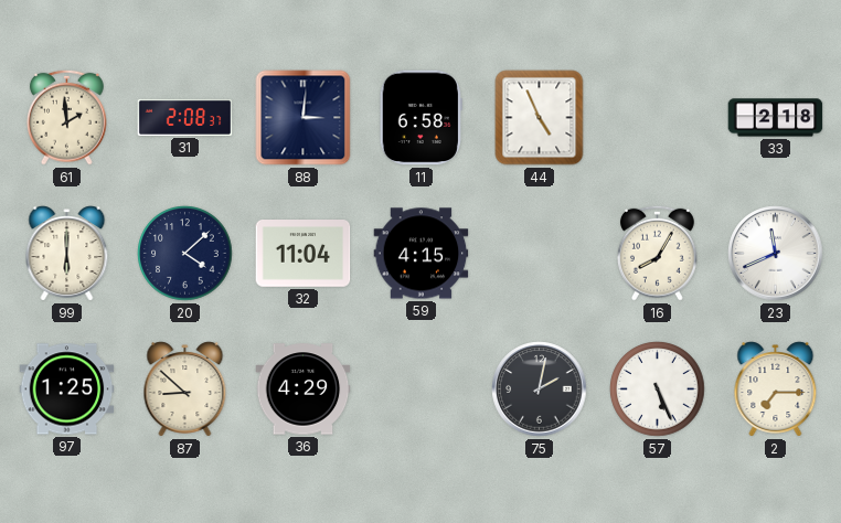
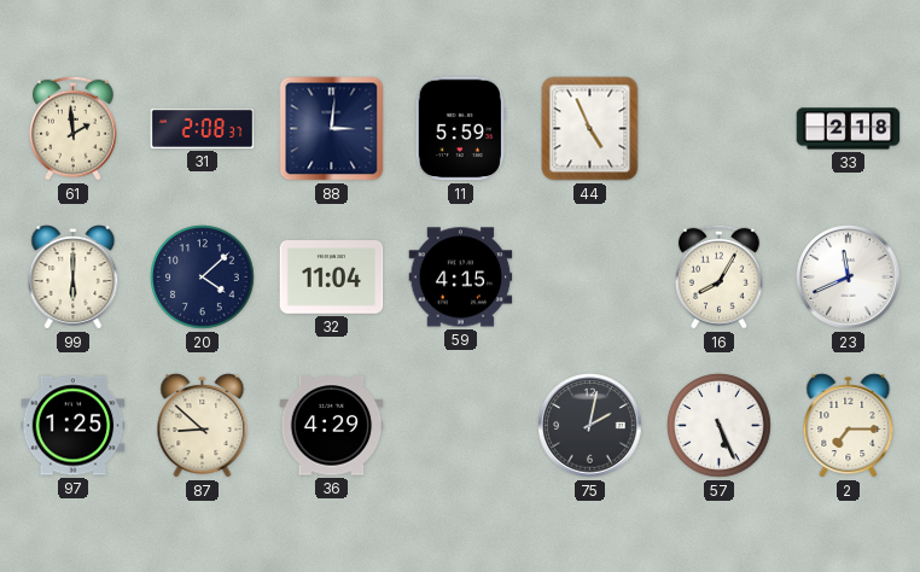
11: 6:58 -> 5:59 (460, 129)
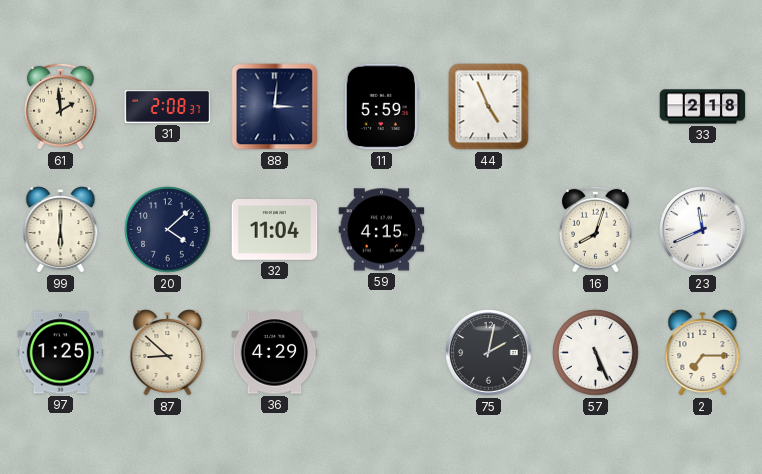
16: 8:05 -> 8:03 (595, 229)
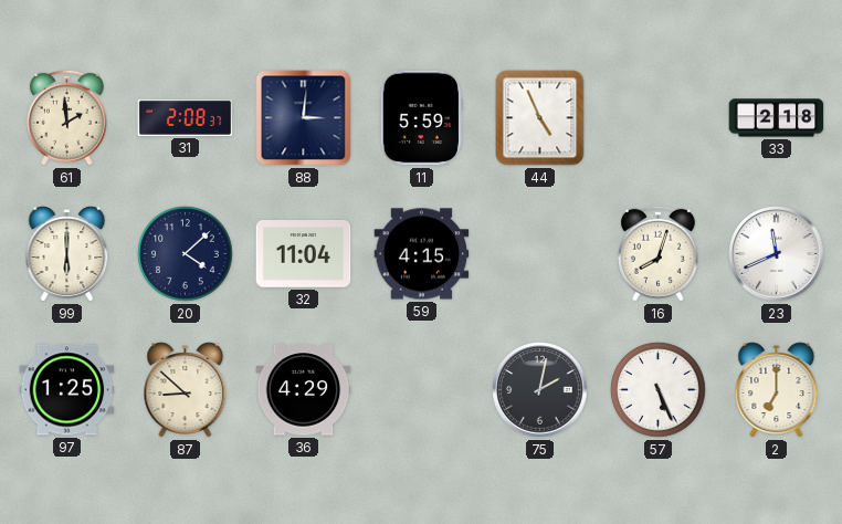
2: 7:15 -> 7:00 (777, 390)
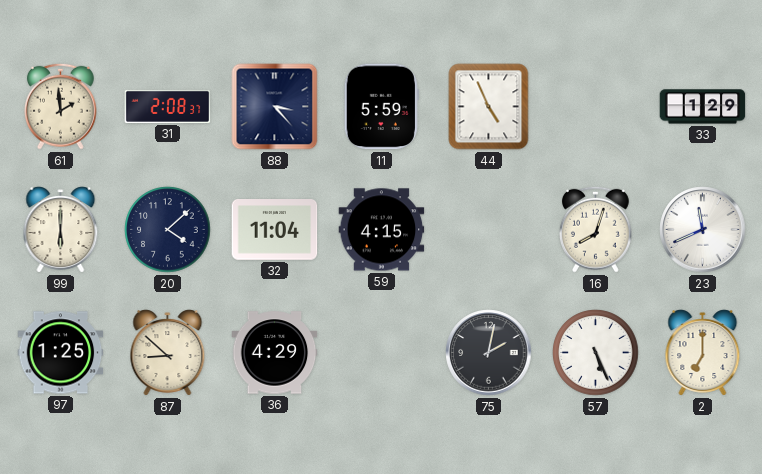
88: 3:01 -> 3:23 (275, 107)
33: 2:18 -> 1:29 (703, 107)
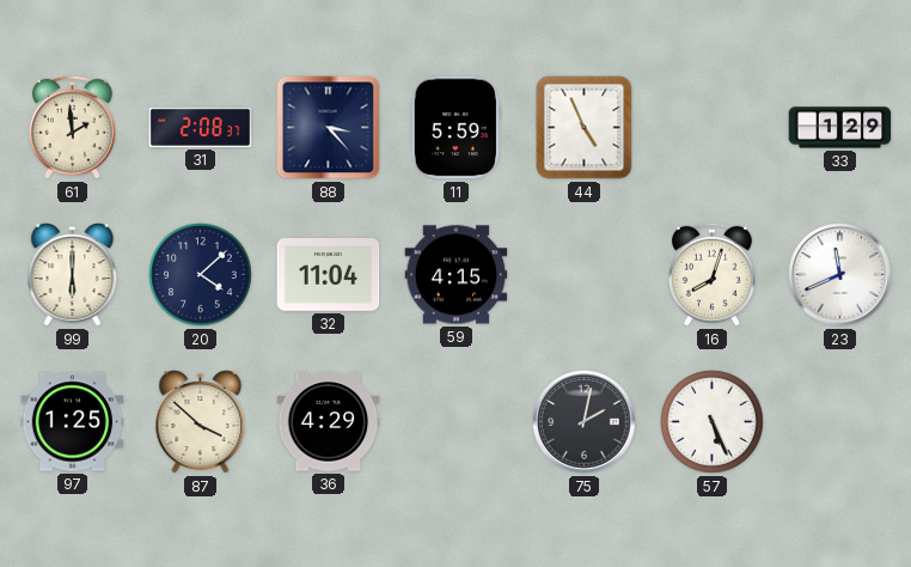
87: 8:52 -> 3:52 (201, 422)
2: 7:00 -> none (703, 353)
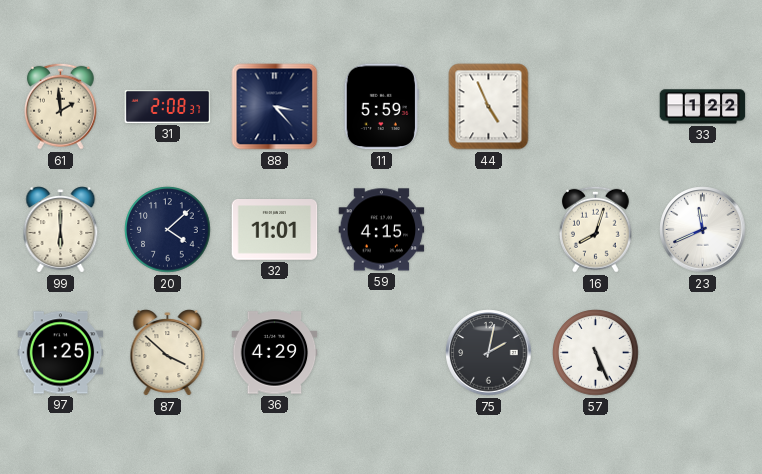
33: 1:29 -> 1:22 (703, 107)
32: 11:04 -> 11:01 (275, 230)
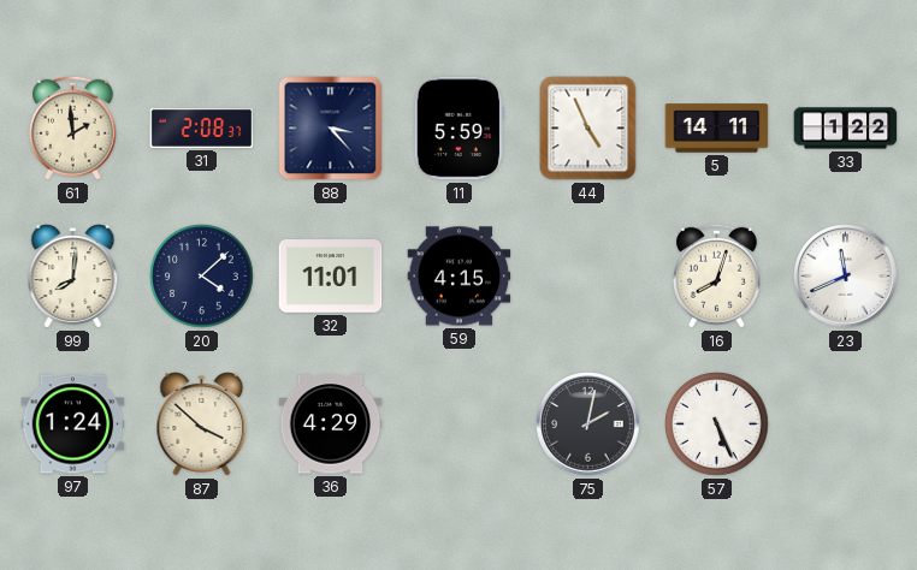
5: none -> 14:11 (717, 129)
99: 6:00 -> 8:01 (73, 277)
97: 1:25 -> 1:24 (73, 424)
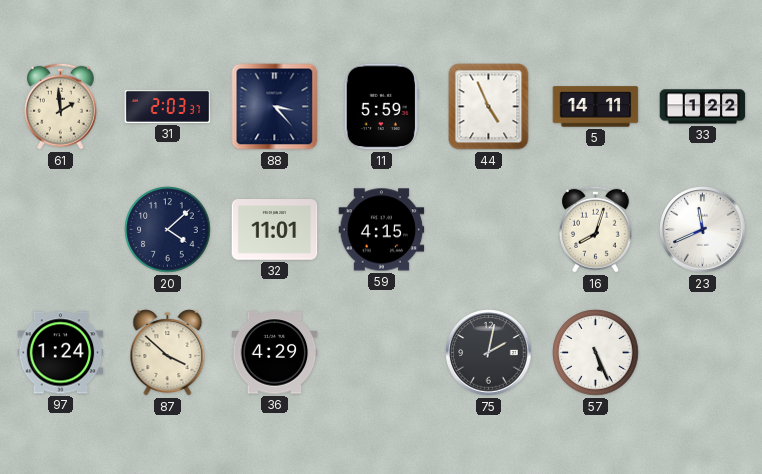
31: 2:08 -> 2:03 (168, 106)
99: 8:01 -> none (73, 277)
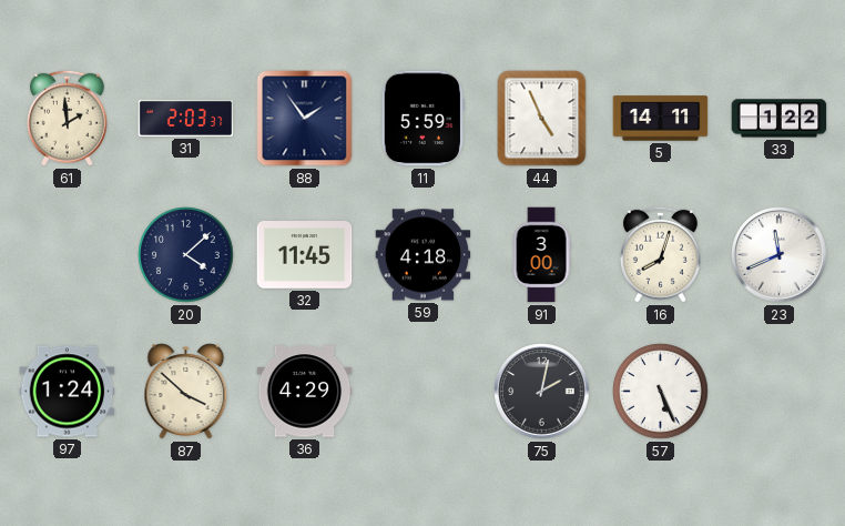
88: 3:23 -> 1:54 (305, 119)
32: 11:01 -> 11:45 (305, 255)
59: 4:15 -> 4:18 (424, 255)
91: none -> 3:00 (541, 255)
